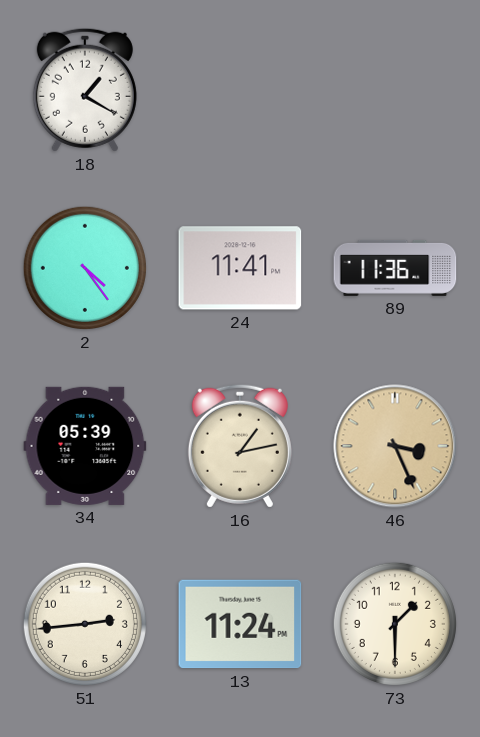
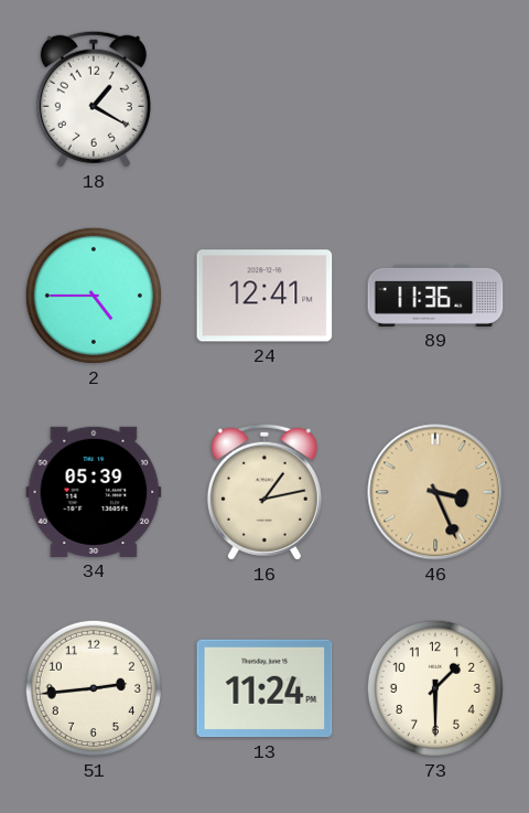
2: 4:24 -> 4:45 (94, 296)
24: 11:41 -> 12:41 (264, 296)
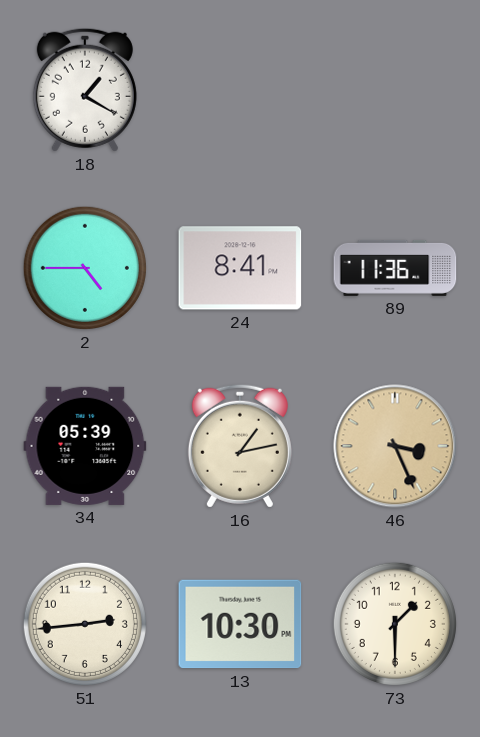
24: 12:41 -> 8:41 (240, 268)
13: 11:24 -> 10:30 (240, 624)
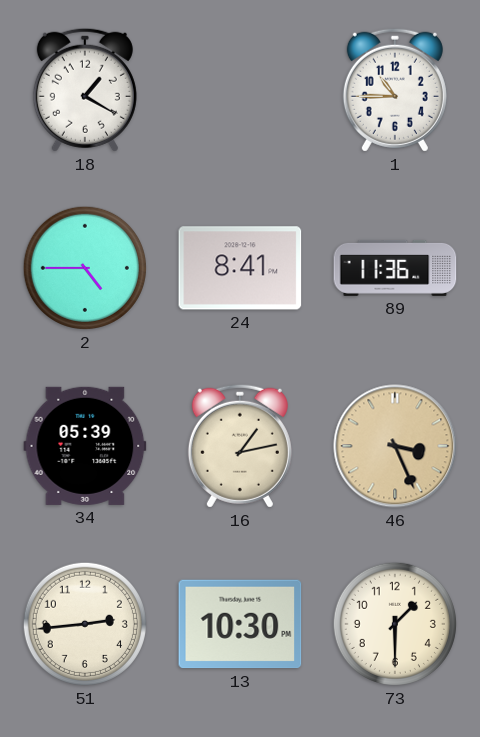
1: none -> 10:45 (395, 90)
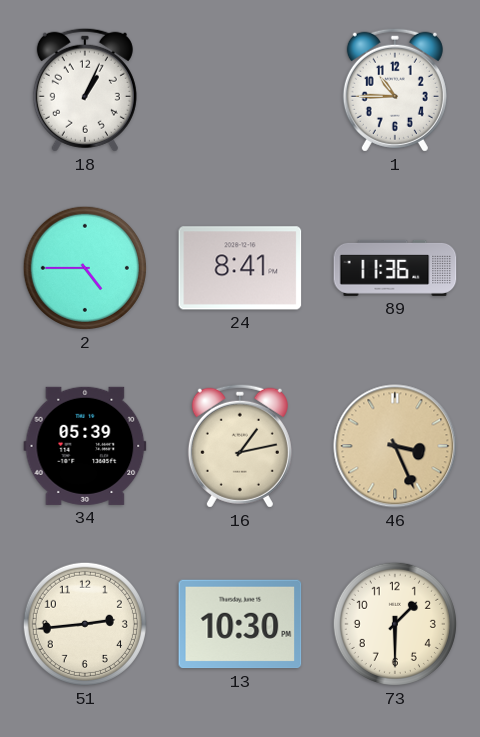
18: 1:20 -> 1:04 (85, 90)
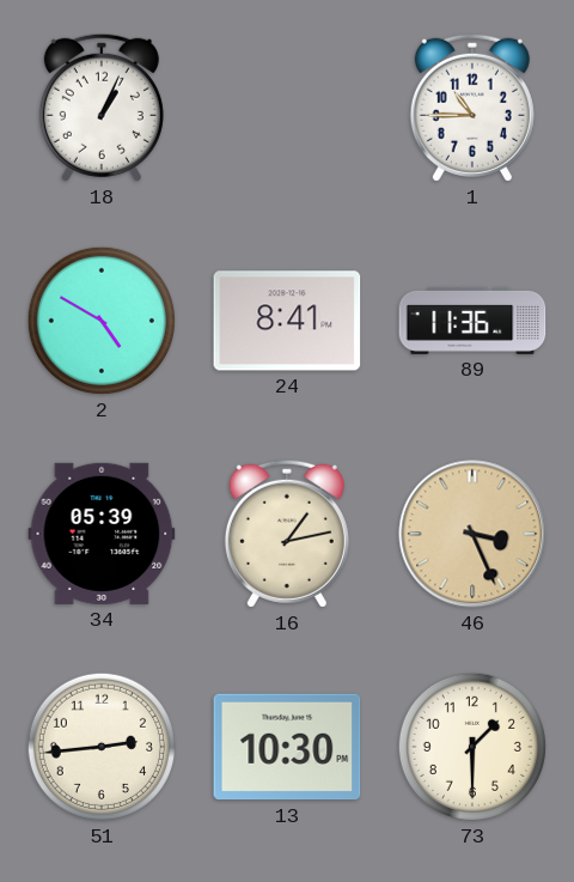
2: 4:45 -> 4:50 (102, 321)
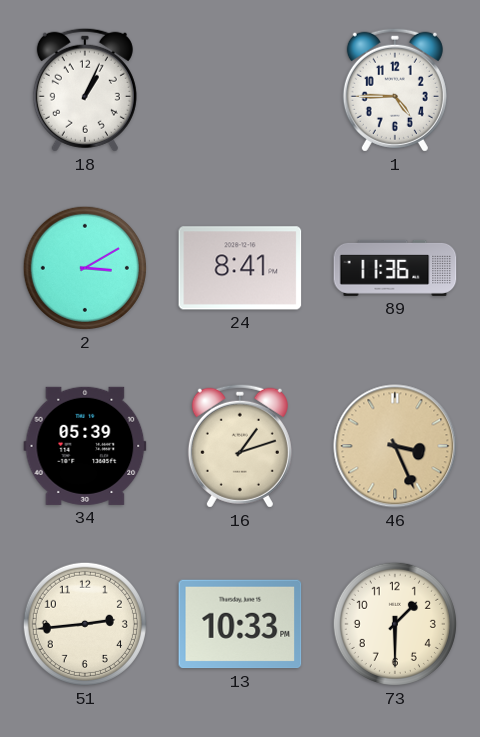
1: 10:45 -> 4:45 (395, 90)
2: 4:50 -> 3:10 (85, 268)
16: 1:13 -> 1:12 (240, 446)
13: 10:30 -> 10:33 (240, 624)
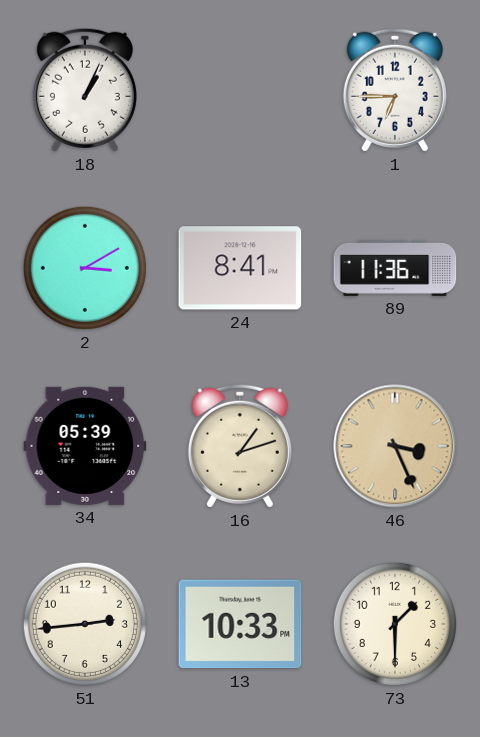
1: 4:45 -> 6:45 (395, 90)
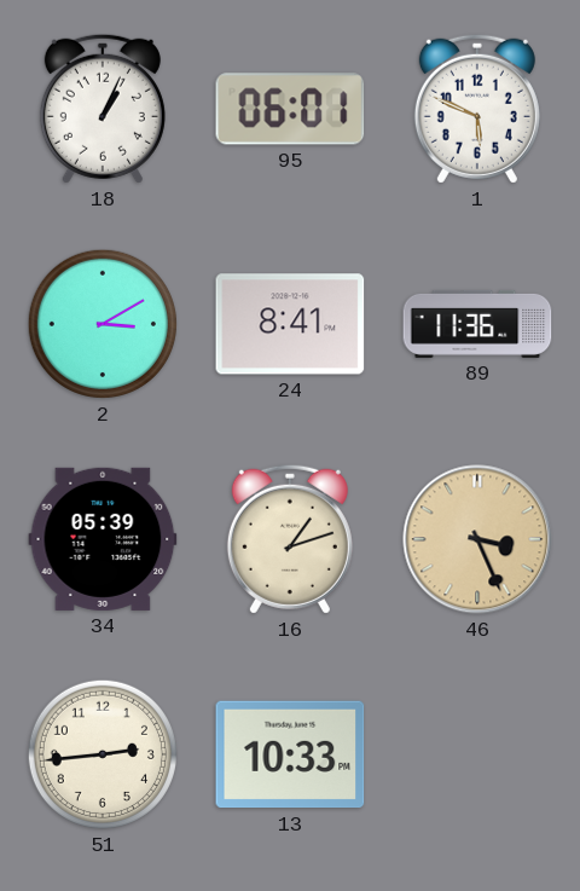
95: none -> 06:01 (290, 109)
1: 6:45 -> 5:49 (477, 109)
73: 1:30 -> none (395, 624)
